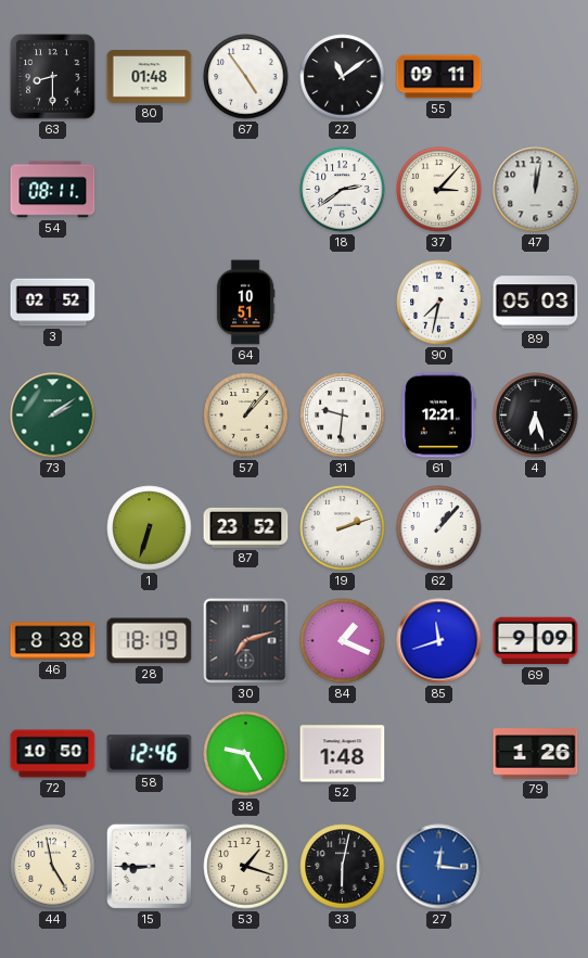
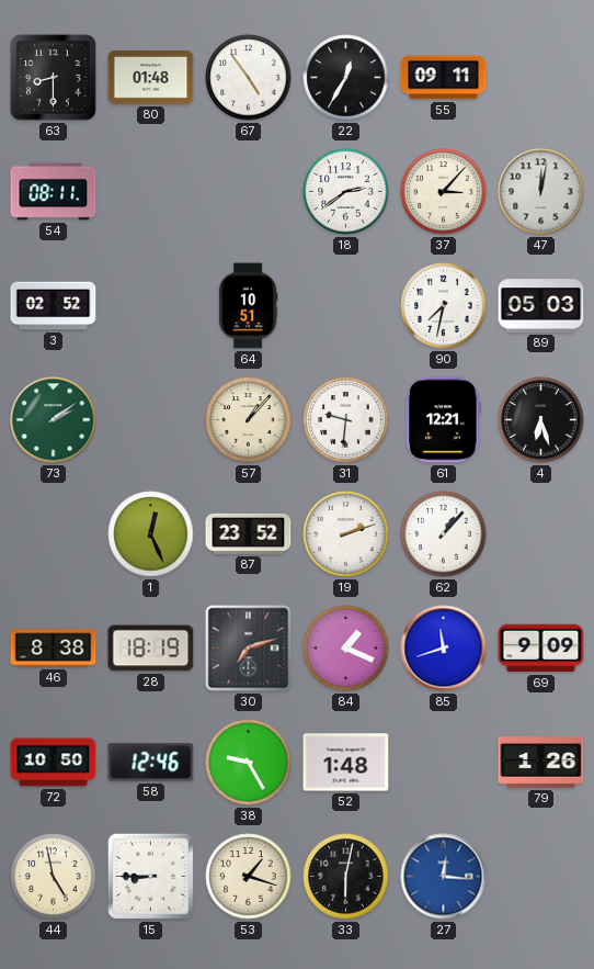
22: 11:09 -> 12:35 (346, 78)
1: 6:33 -> 12:26 (151, 534)
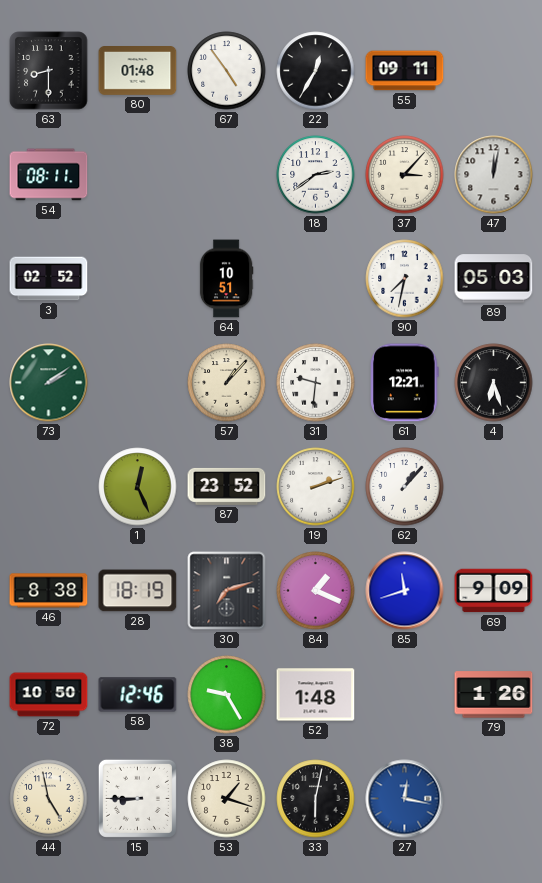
27: 12:16 -> 12:17 (405, 799)
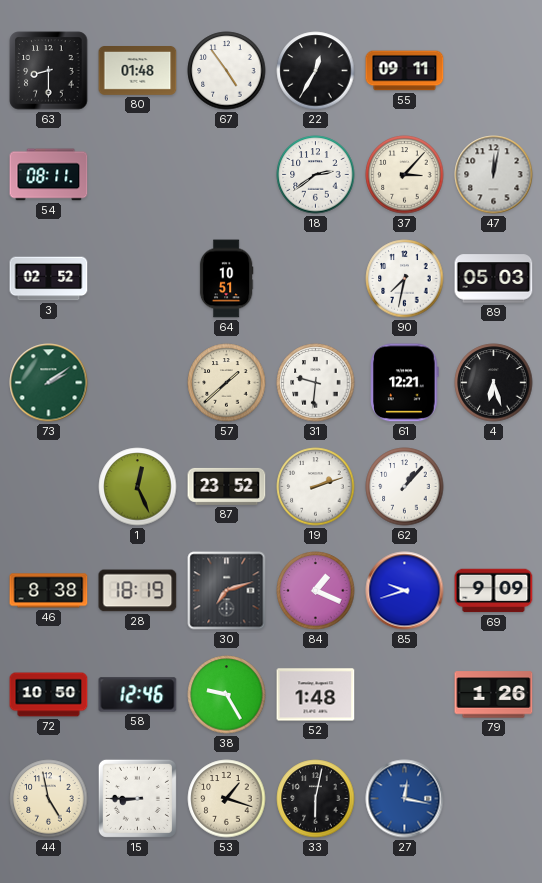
57: 1:07 -> 1:38 (227, 383)
85: 11:42 -> 9:42 (405, 591)
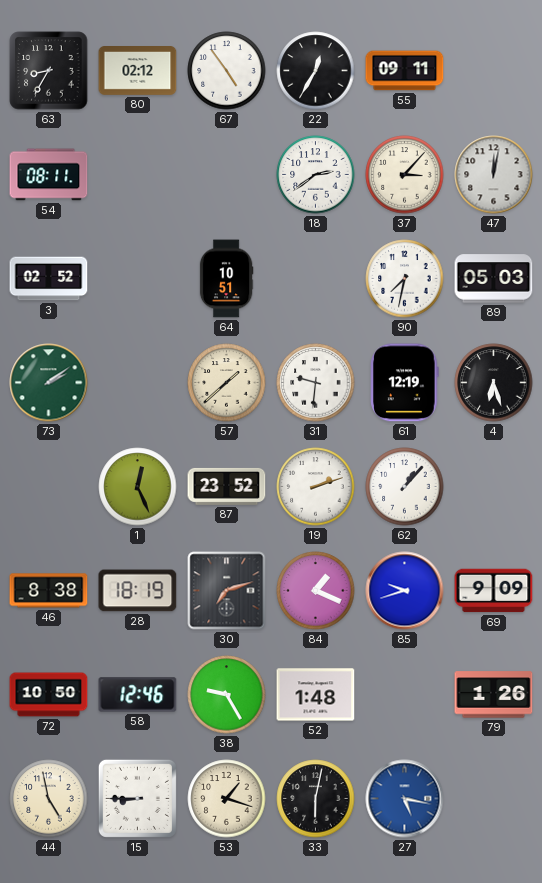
63: 8:30 -> 8:35 (49, 71)
80: 01:48 -> 02:12 (138, 71)
61: 12:21 -> 12:19 (405, 383)
27: 12:17 -> 5:17 (405, 799)
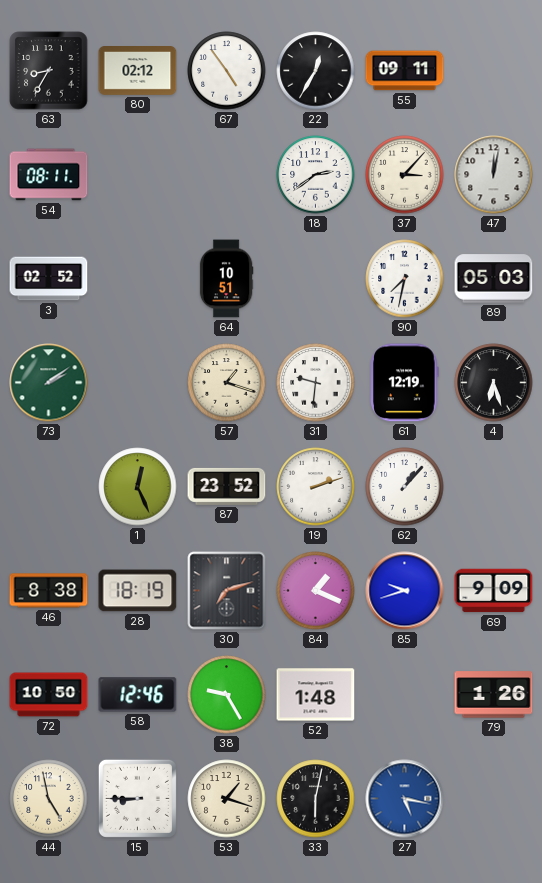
57: 1:38 -> 1:18 (227, 383)
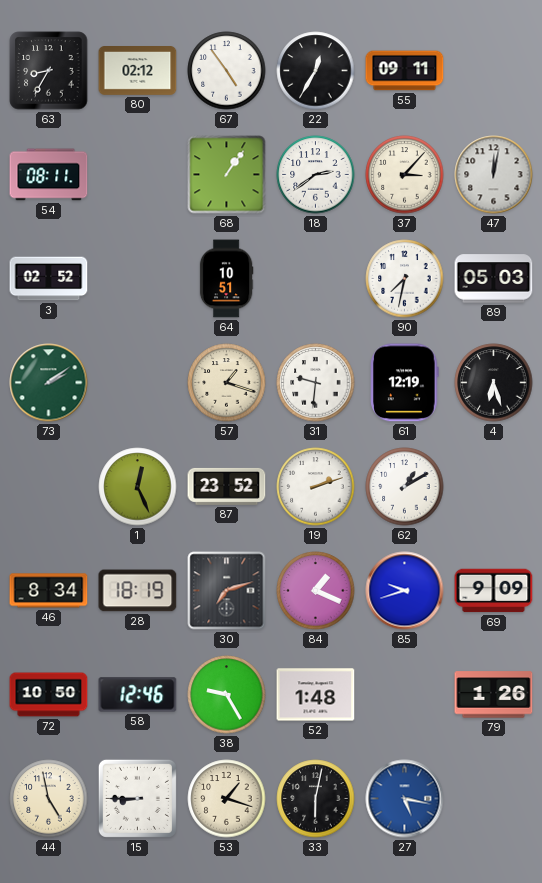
68: none -> 1:06 (227, 175)
62: 1:07 -> 1:10 (405, 487)
46: 8:38 -> 8:34 (49, 591)
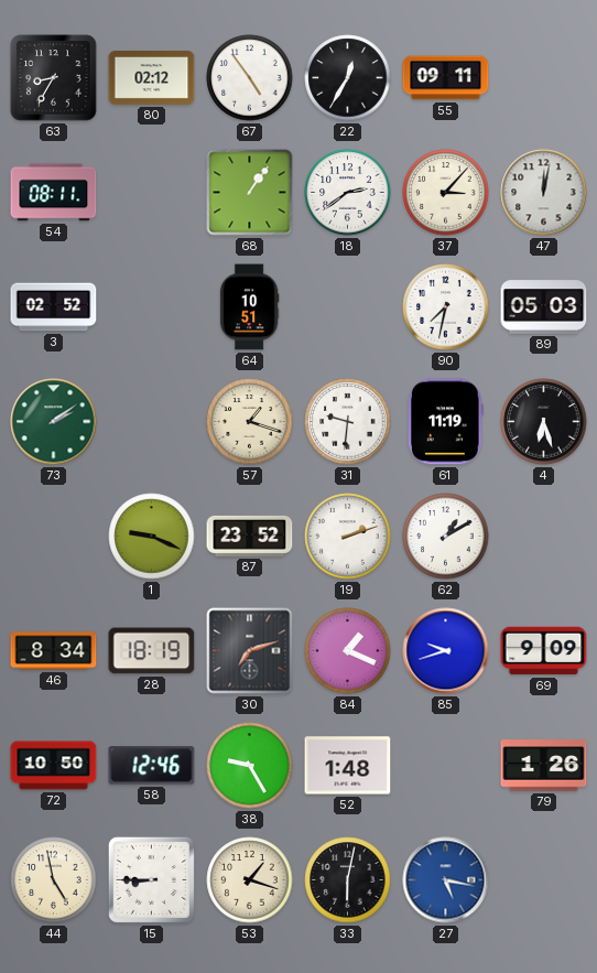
61: 12:19 -> 11:19 (446, 422)
1: 12:26 -> 9:19 (152, 537)
